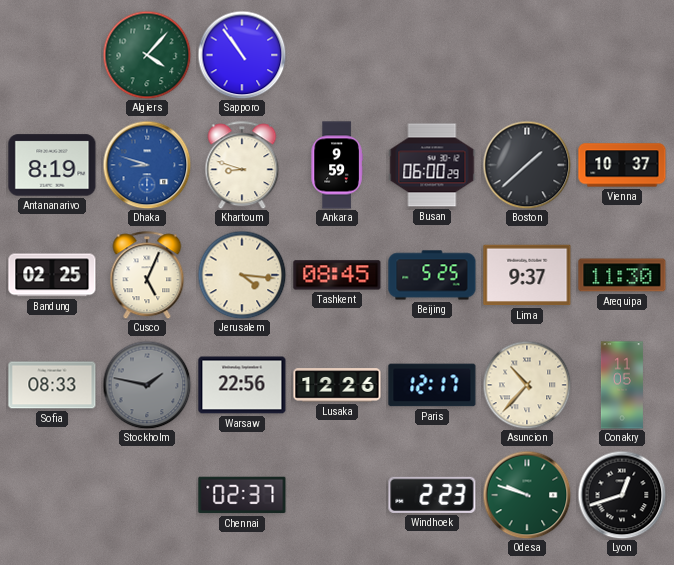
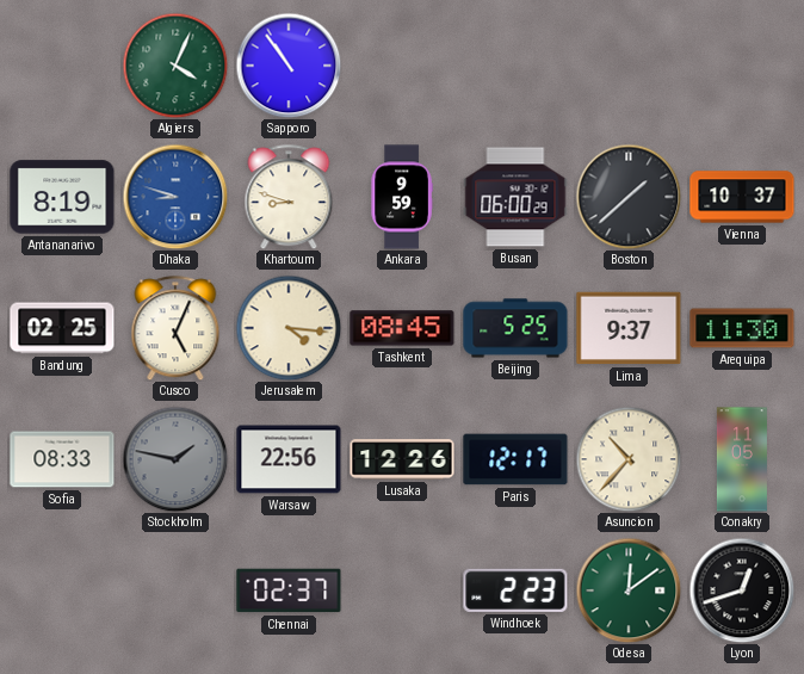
Algiers: 4:07 -> 4:04 (175, 66)
Odesa: 9:48 -> 12:09 (629, 590)
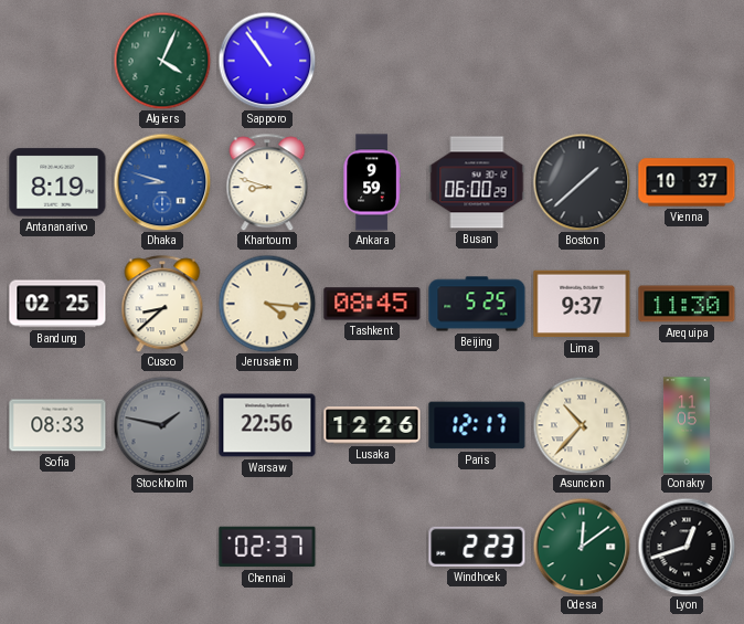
Cusco: 5:04 -> 8:38 (162, 304)
